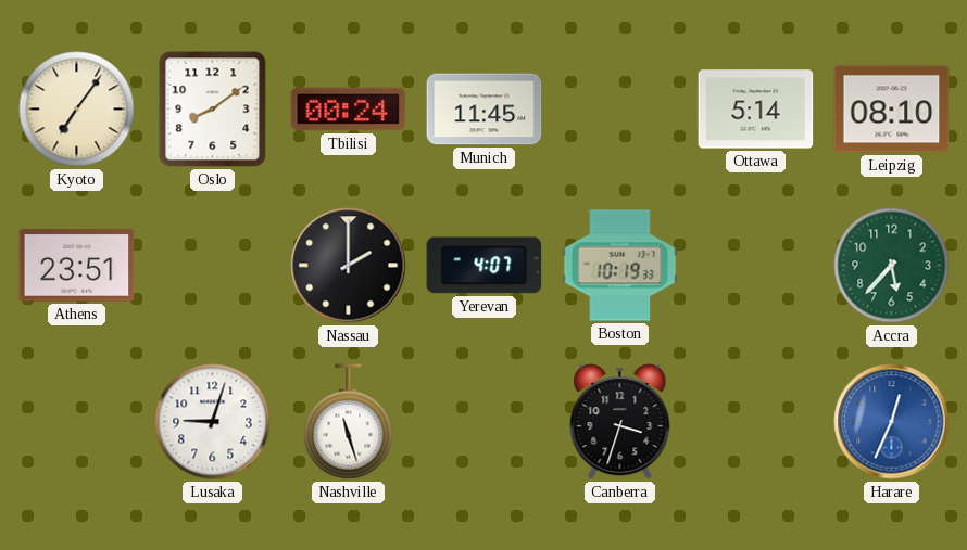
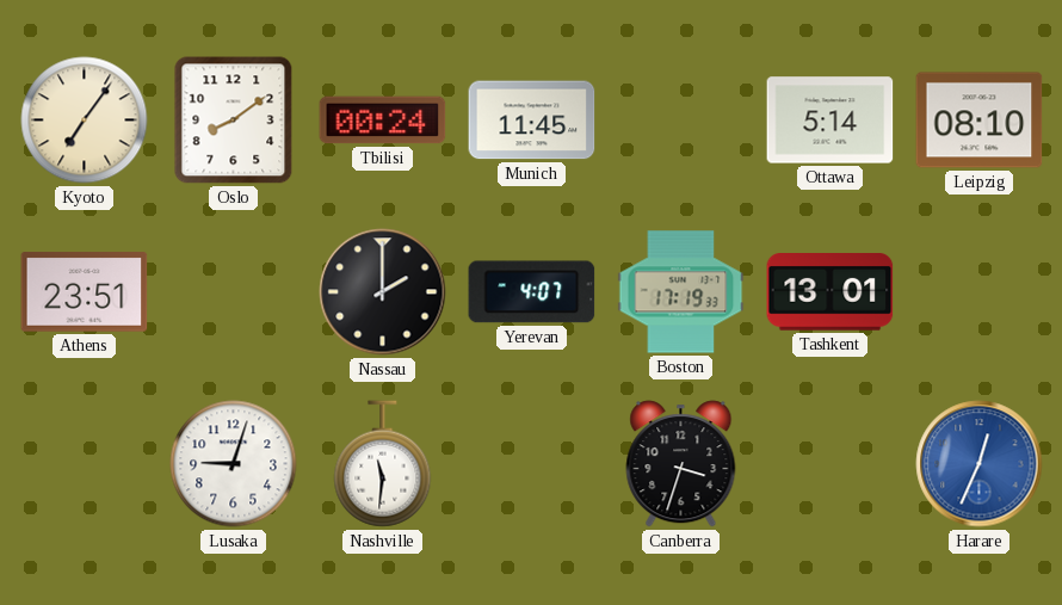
Boston: 10:19 -> 17:19 (681, 292)
Tashkent: none -> 13:01 (831, 292)
Accra: 5:37 -> none (892, 266)
Nashville: 11:27 -> 11:31 (383, 464)
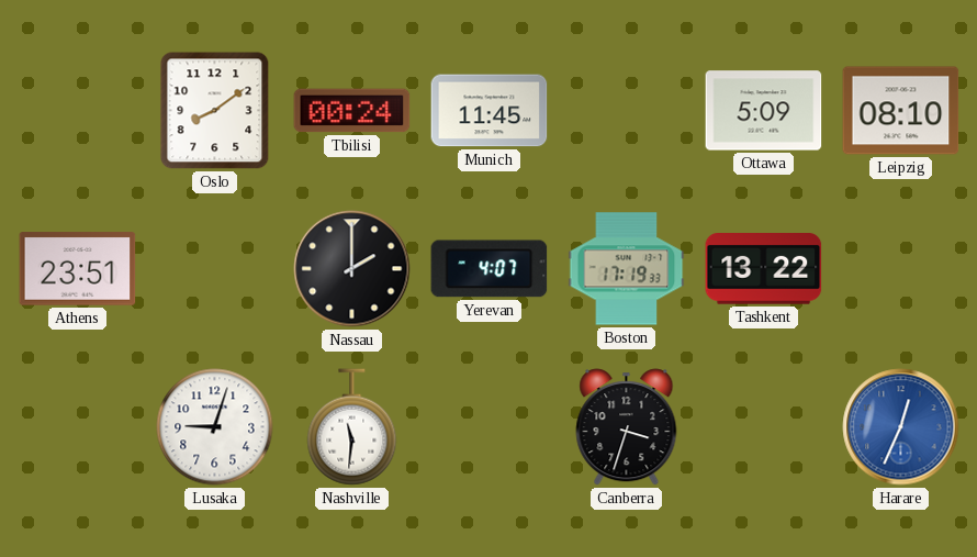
Kyoto: 7:06 -> none (85, 121)
Ottawa: 5:14 -> 5:09 (764, 111)
Tashkent: 13:01 -> 13:22 (764, 269)
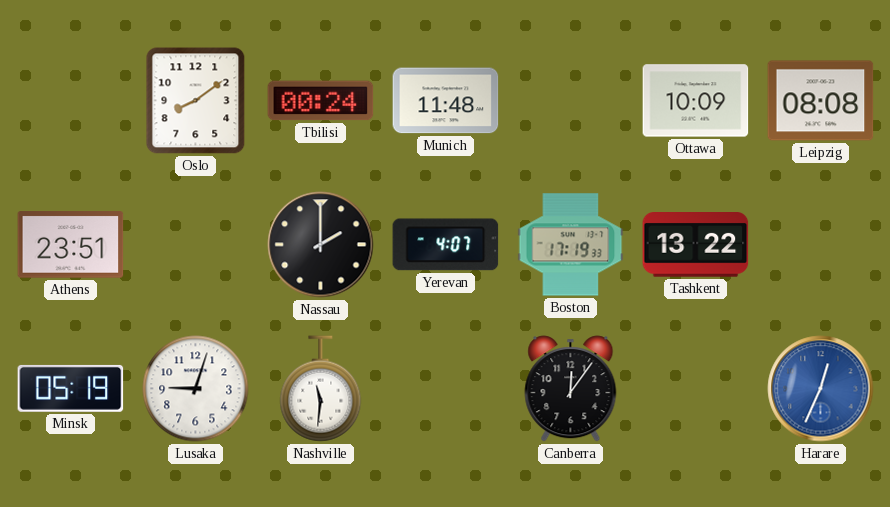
Munich: 11:45 -> 11:48 (446, 101)
Ottawa: 5:09 -> 10:09 (696, 101)
Leipzig: 08:10 -> 08:08 (821, 101)
Minsk: none -> 05:19 (71, 388)
Canberra: 3:33 -> 12:06 (571, 389)
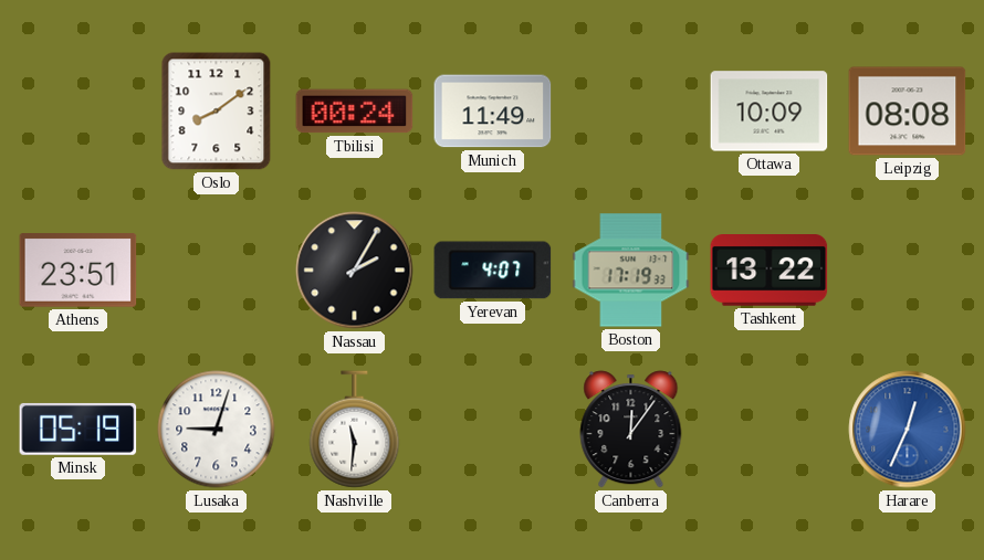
Munich: 11:48 -> 11:49 (493, 112)
Nassau: 2:00 -> 2:05 (355, 271)
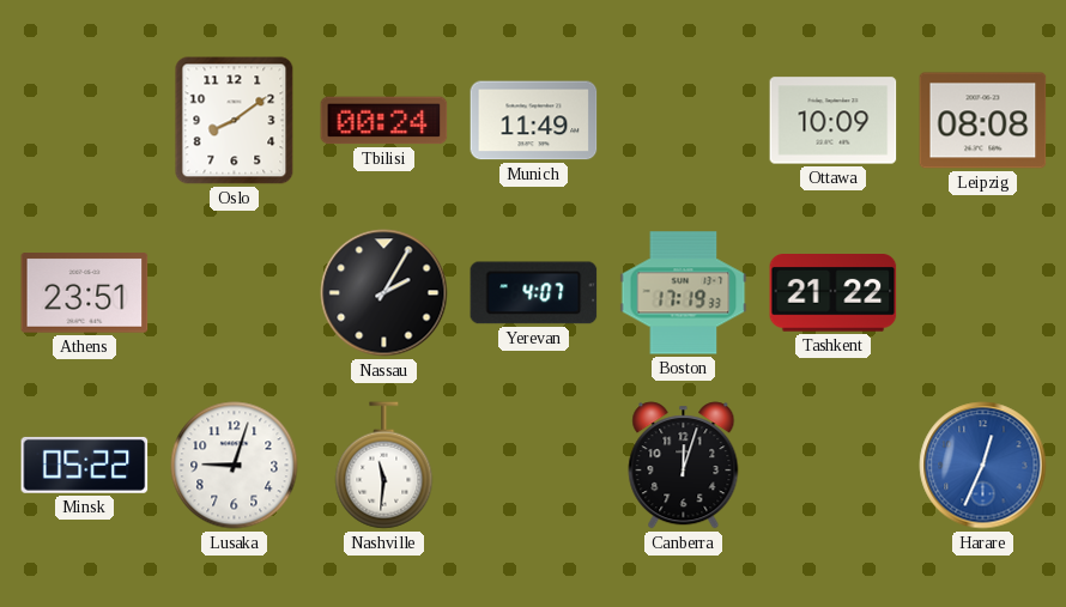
Tashkent: 13:22 -> 21:22 (834, 293)
Minsk: 05:19 -> 05:22 (85, 465)
Canberra: 12:06 -> 12:03 (684, 466)
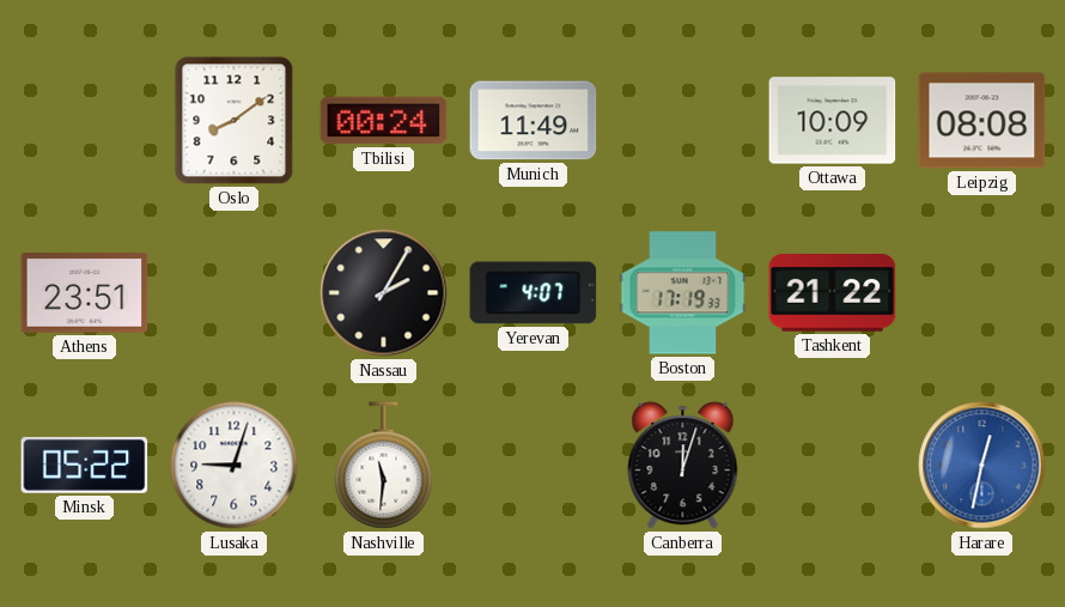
Harare: 12:34 -> 12:32 (982, 466)
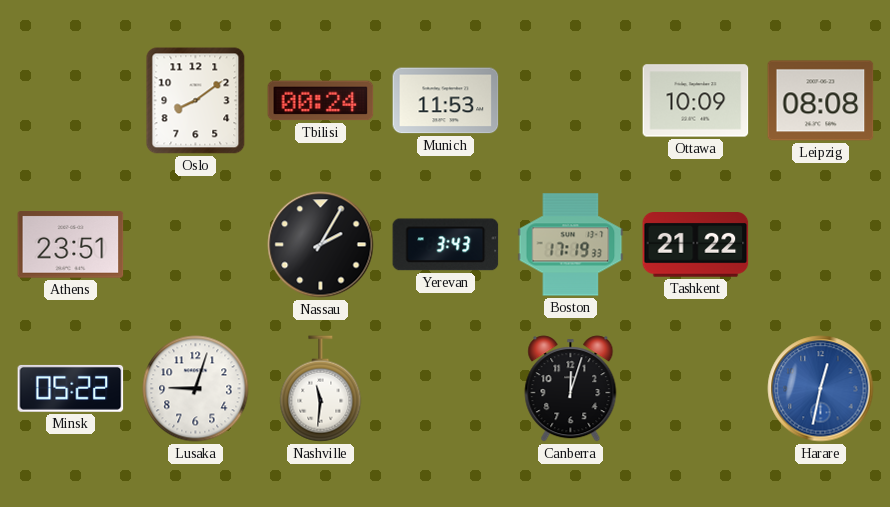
Munich: 11:49 -> 11:53 (446, 101)
Yerevan: 4:07 -> 3:43 (446, 245)
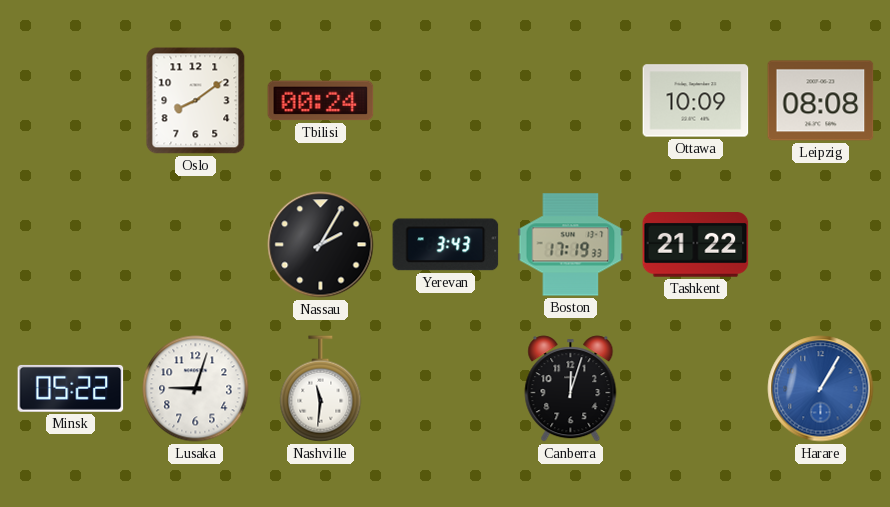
Munich: 11:53 -> none (446, 101)
Athens: 23:51 -> none (71, 245)
Harare: 12:32 -> 1:05 (821, 389)
